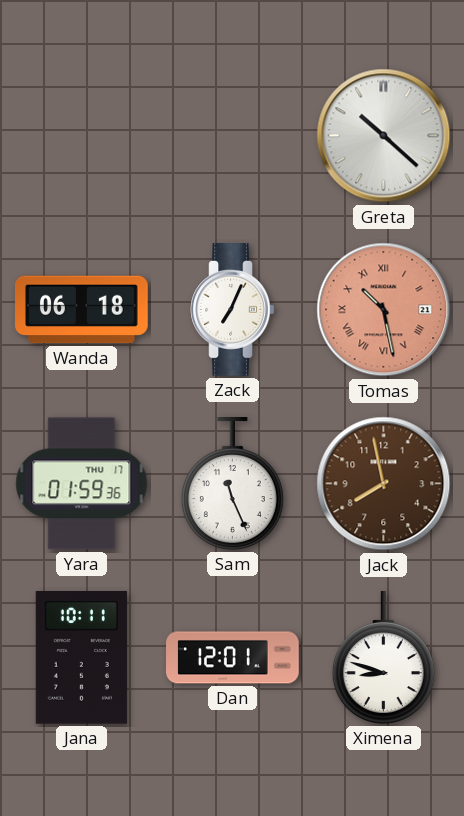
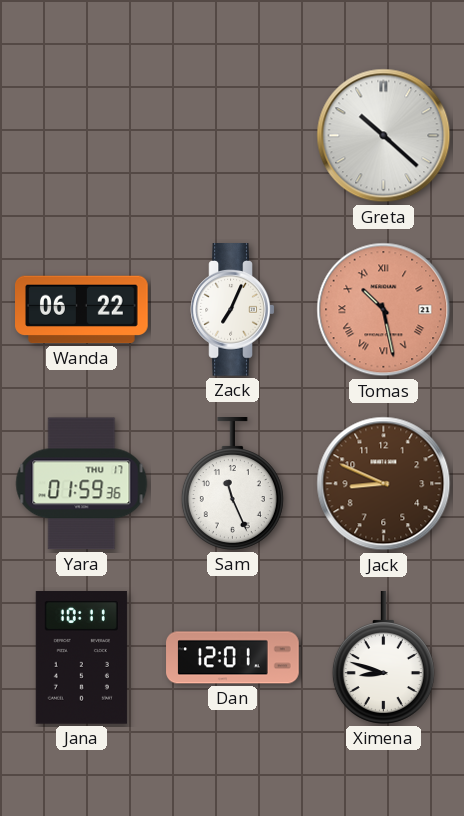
Wanda: 06:18 -> 06:22 (82, 310)
Jack: 7:58 -> 8:49 (384, 484)
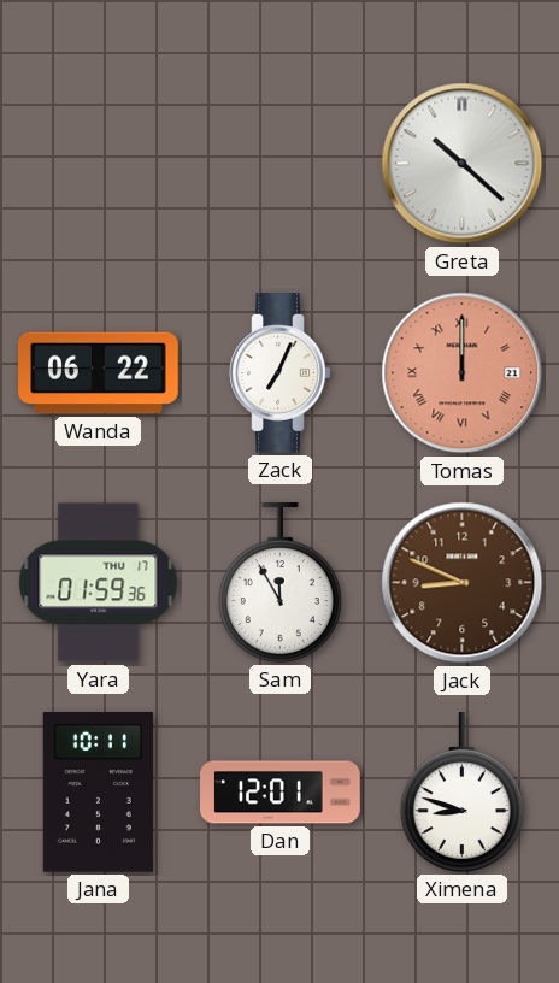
Tomas: 10:28 -> 12:00 (463, 373)
Sam: 11:26 -> 11:55 (279, 583)
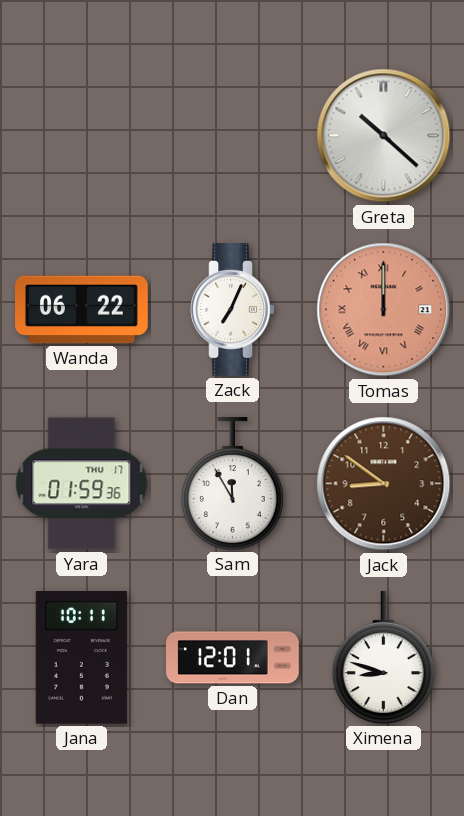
Jack: 8:49 -> 8:51 (384, 484)
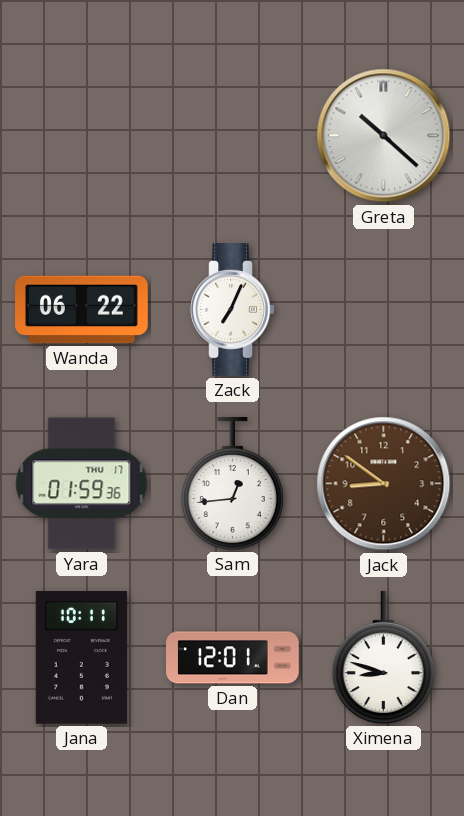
Tomas: 12:00 -> none (384, 310)
Sam: 11:55 -> 12:44 (232, 484)
